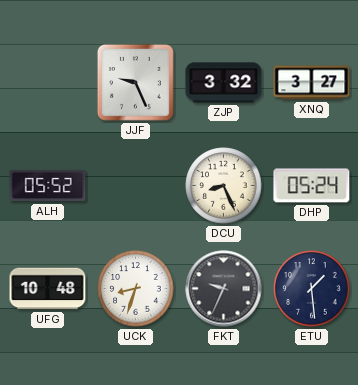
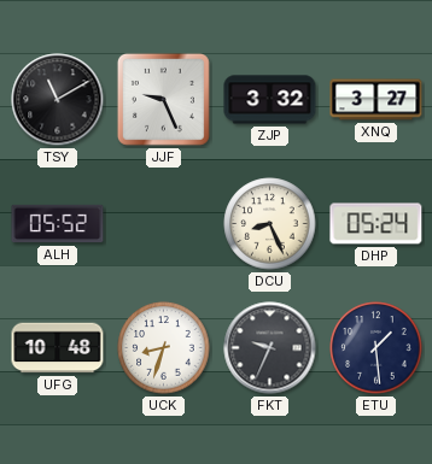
TSY: none -> 11:10 (58, 100)
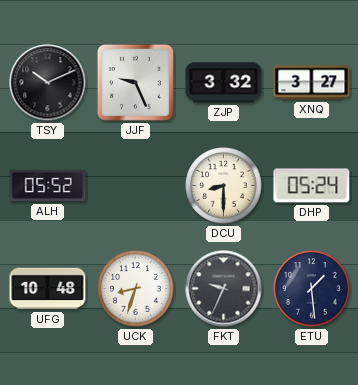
TSY: 11:10 -> 10:11 (48, 83)
DCU: 8:26 -> 8:30 (224, 186)
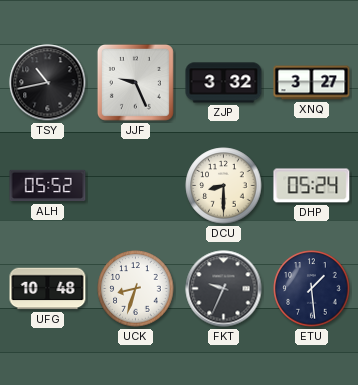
TSY: 10:11 -> 10:43 (48, 83)
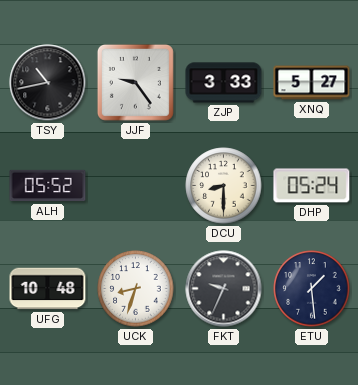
JJF: 9:26 -> 9:24 (135, 82)
ZJP: 3:32 -> 3:33 (224, 83)
XNQ: 3:27 -> 5:27 (312, 83)
